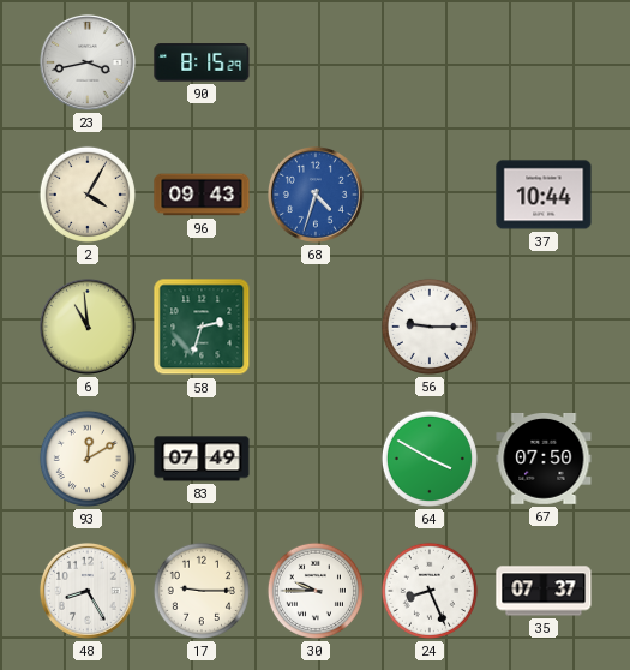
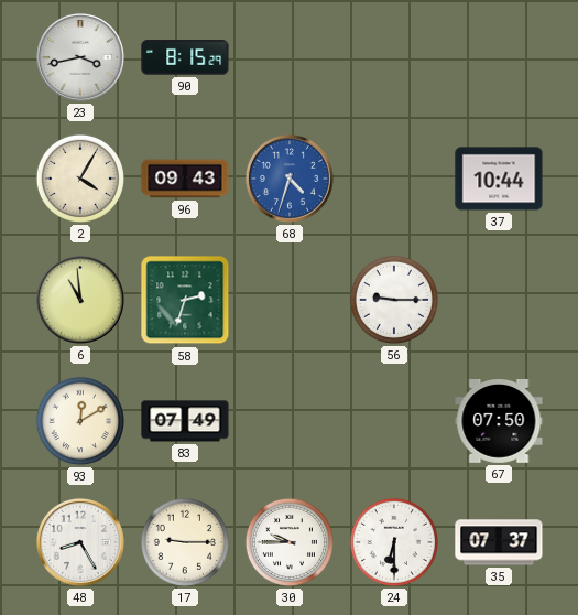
64: 3:50 -> none (430, 459)
24: 8:26 -> 6:30 (394, 542)
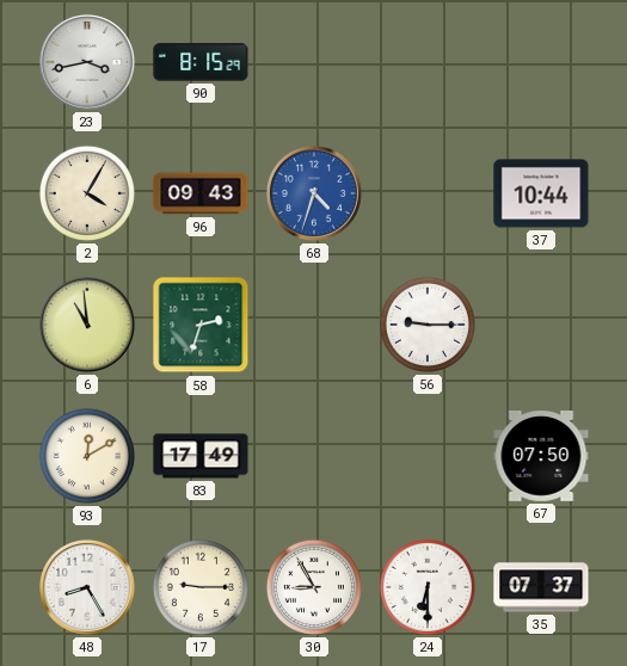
83: 07:49 -> 17:49 (201, 456)
30: 9:45 -> 8:55 (314, 587)
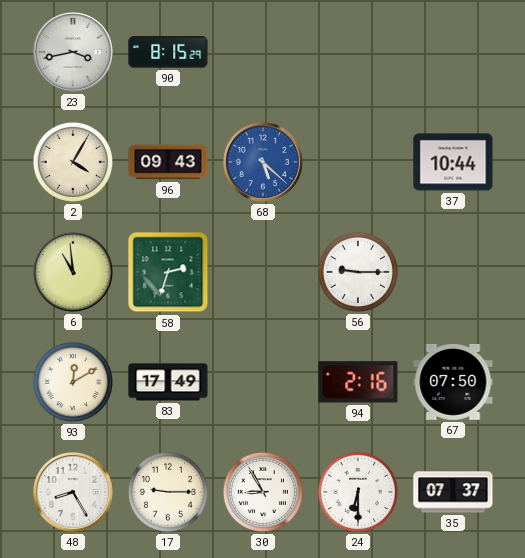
68: 4:33 -> 5:22 (263, 162)
94: none -> 2:16 (358, 382)
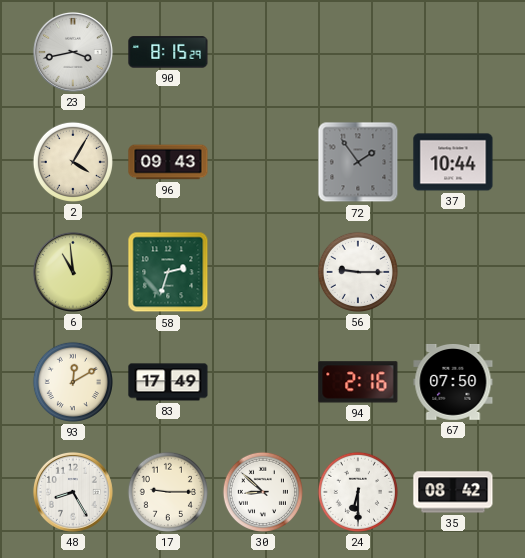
68: 5:22 -> none (263, 162)
72: none -> 1:54 (358, 162)
30: 8:55 -> 8:52 (263, 492)
35: 07:37 -> 08:42 (453, 492)
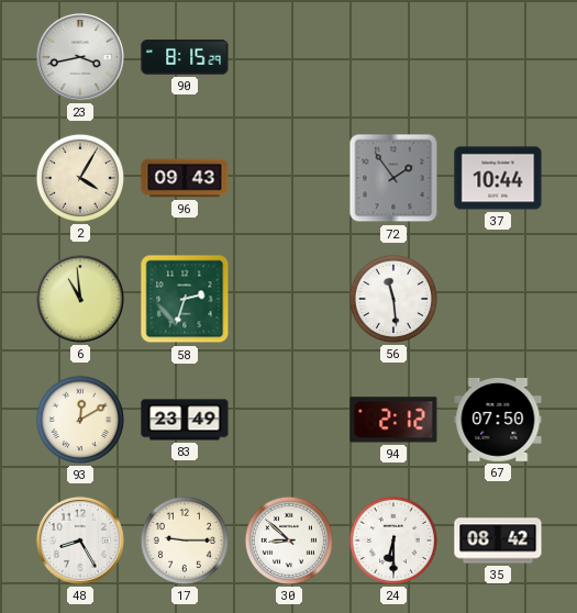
56: 9:15 -> 11:29 (393, 299)
83: 17:49 -> 23:49 (185, 420)
94: 2:16 -> 2:12 (393, 420)
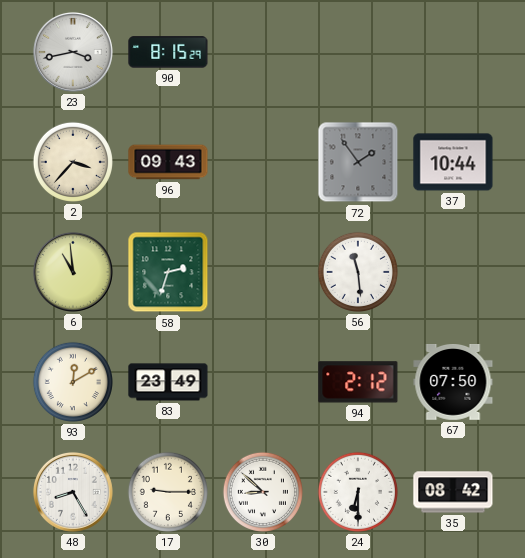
2: 4:05 -> 3:37 (73, 162)
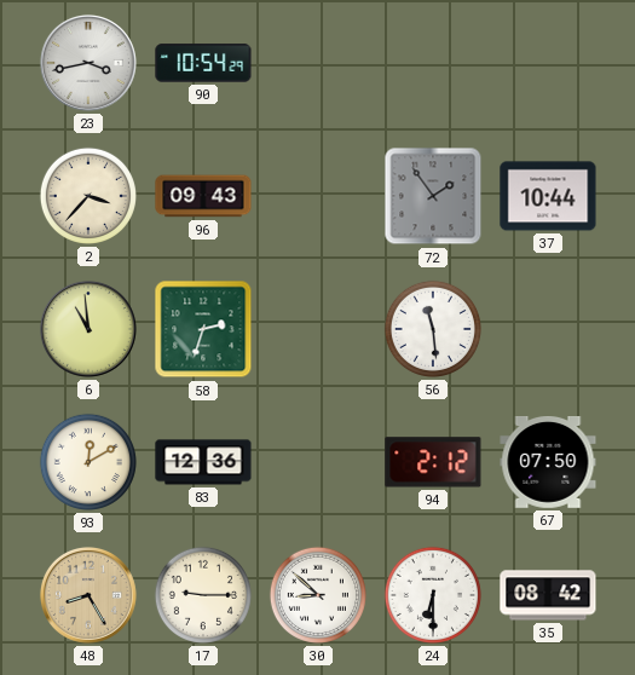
90: 8:15 -> 10:54 (203, 63)
83: 23:49 -> 12:36 (203, 462)
48 dial: white -> champagne (88, 595)
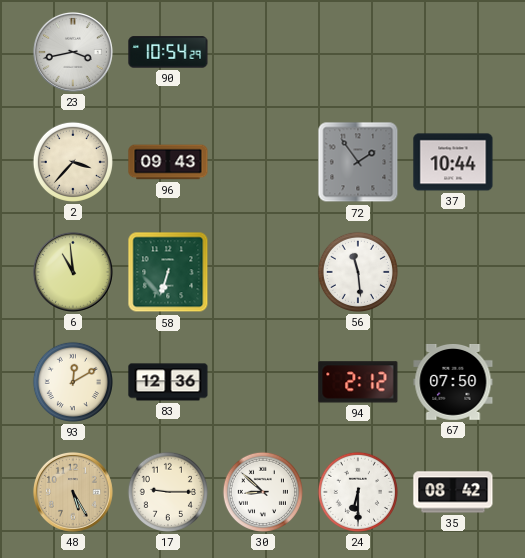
58: 2:33 -> 6:33 (168, 272)
48: 8:25 -> 5:25 (73, 492)
